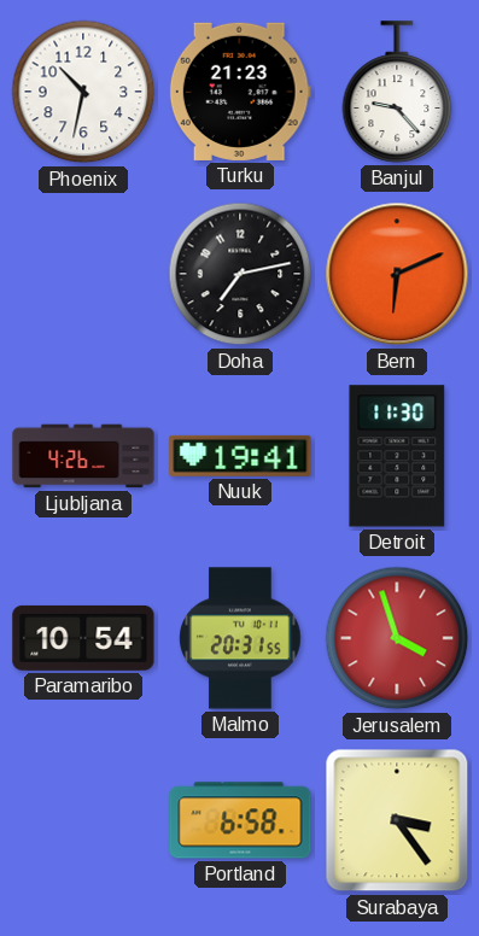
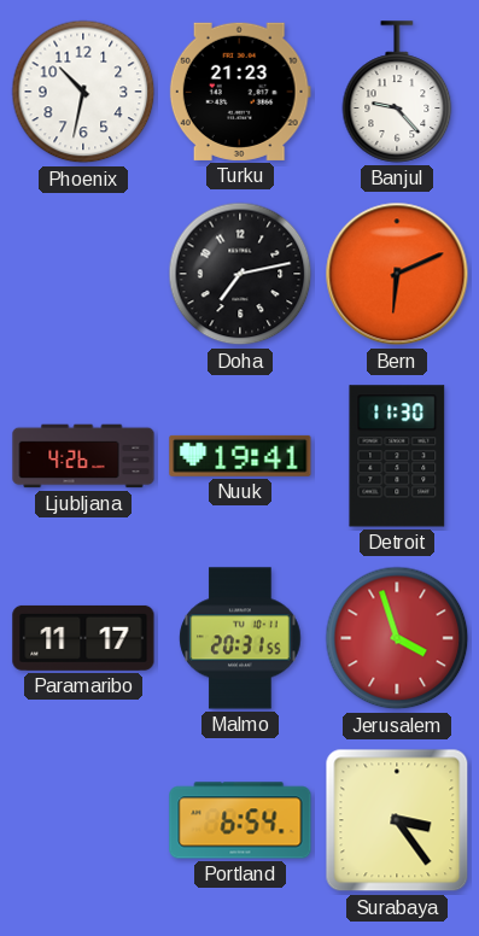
Paramaribo: 10:54 -> 11:17 (83, 638)
Portland: 6:58 -> 6:54 (240, 820)
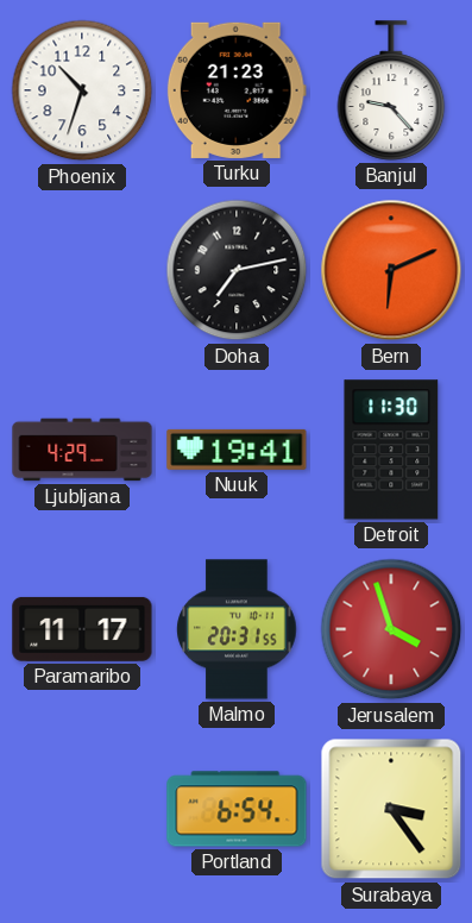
Phoenix: 10:32 -> 10:33 (82, 90)
Ljubljana: 4:26 -> 4:29 (82, 450)
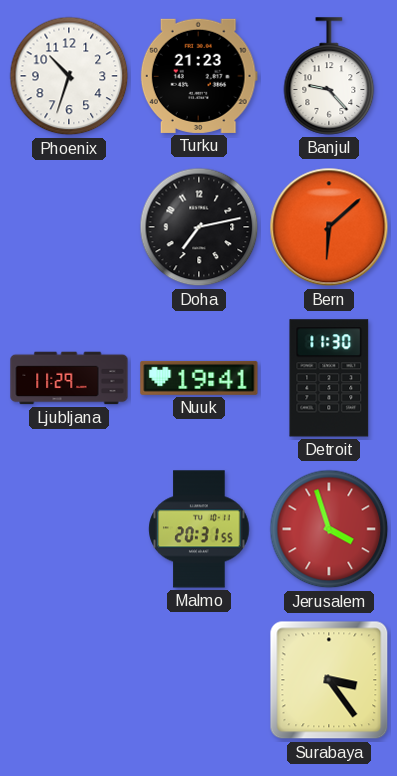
Bern: 6:11 -> 6:08 (329, 227)
Ljubljana: 4:29 -> 11:29 (69, 378)
Paramaribo: 11:17 -> none (82, 629)
Portland: 6:54 -> none (237, 809)
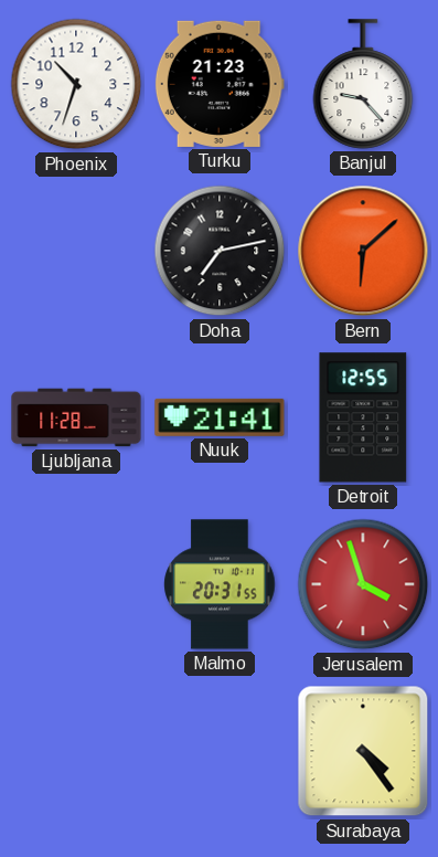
Ljubljana: 11:29 -> 11:28 (76, 417)
Nuuk: 19:41 -> 21:41 (220, 417)
Detroit: 11:30 -> 12:55 (363, 417)
Surabaya: 3:24 -> 4:24 (363, 751)
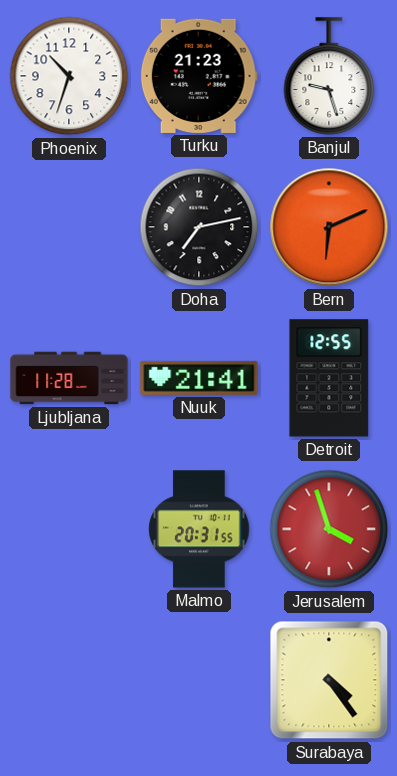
Banjul: 9:23 -> 9:27 (329, 76)
Bern: 6:08 -> 6:11 (329, 227)
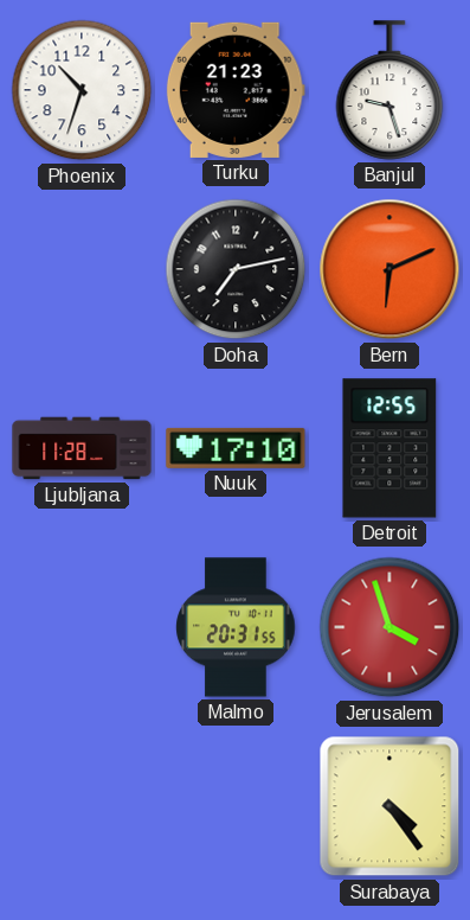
Nuuk: 21:41 -> 17:10 (236, 448)
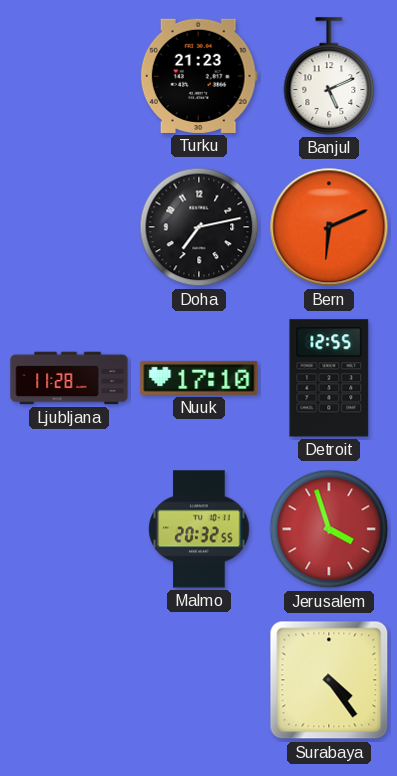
Phoenix: 10:33 -> none (82, 90)
Banjul: 9:27 -> 5:11 (329, 76)
Malmo: 20:31 -> 20:32 (199, 529)
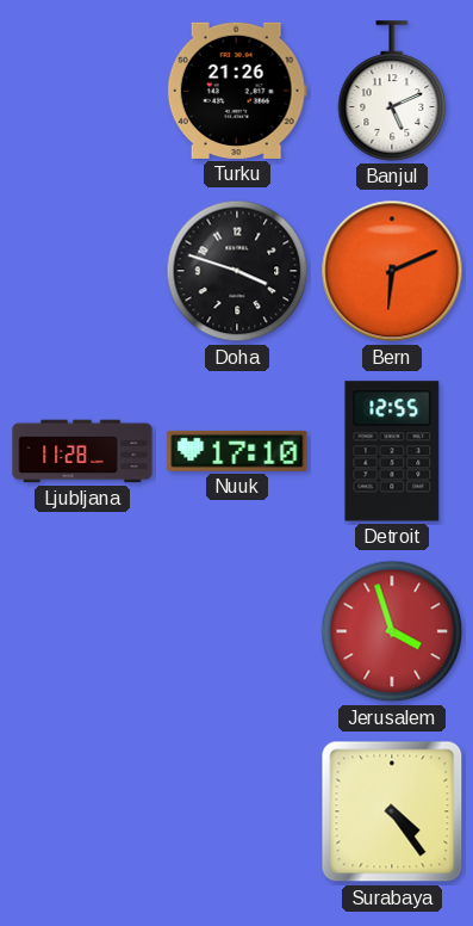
Turku: 21:23 -> 21:26 (237, 91)
Doha: 7:13 -> 3:48 (237, 271)
Malmo: 20:32 -> none (199, 529)
